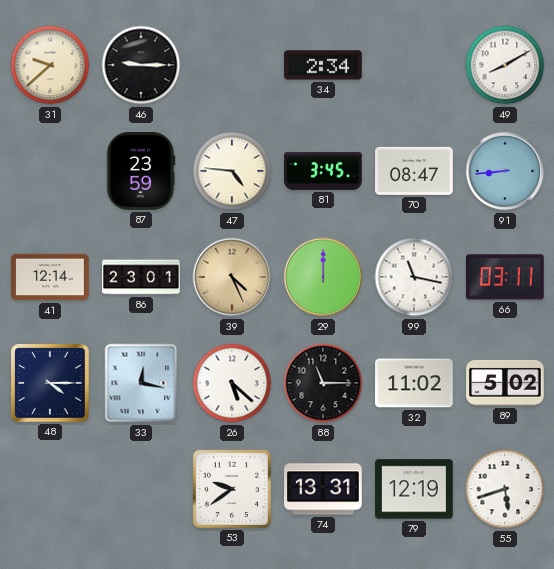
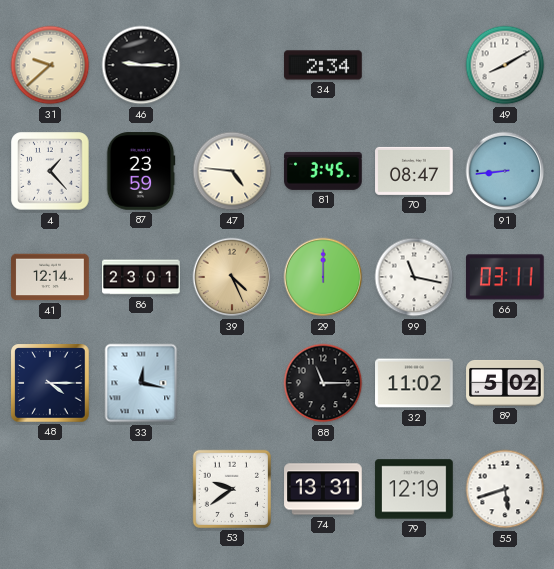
4: none -> 1:23 (50, 171)
26: 5:22 -> none (232, 383)
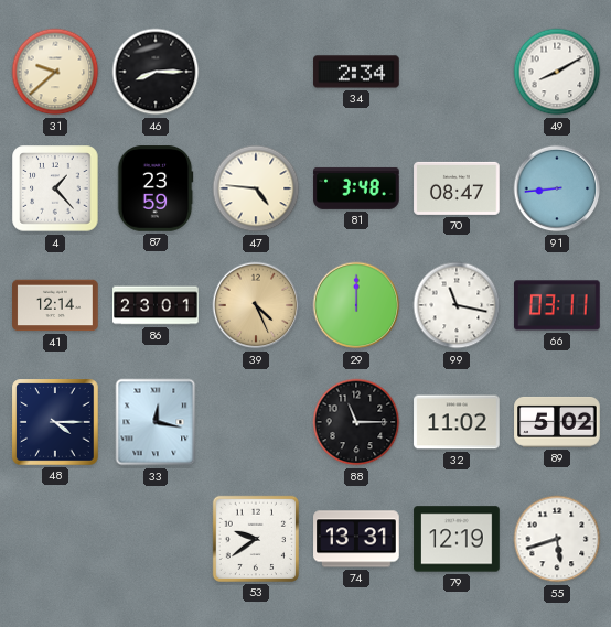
46: 9:15 -> 8:15 (156, 72)
81: 3:45 -> 3:48 (356, 188)
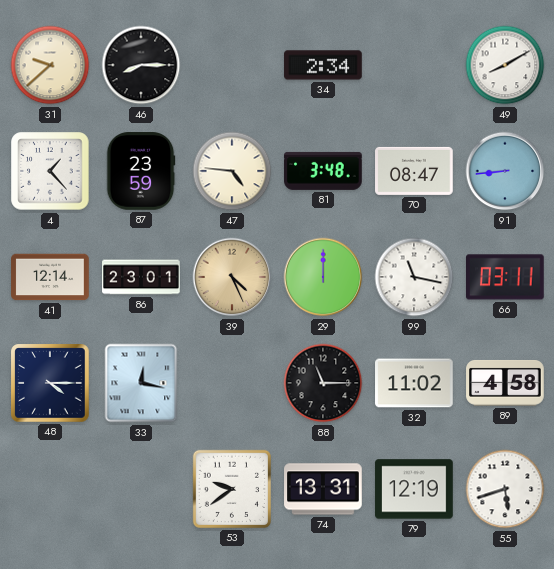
89: 5:02 -> 4:58 (505, 383)
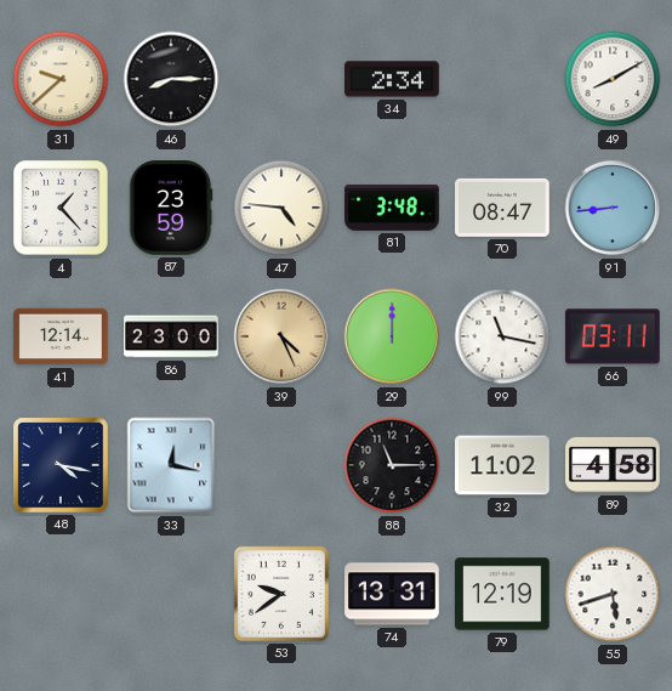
86: 23:01 -> 23:00 (171, 336)
48: 4:15 -> 4:17 (61, 465)
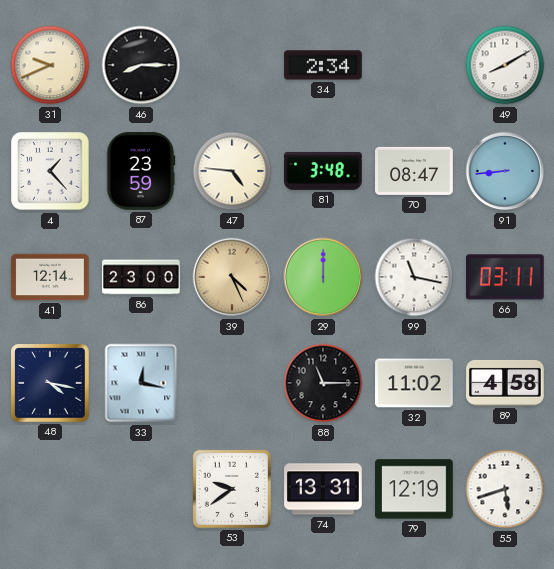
31: 9:38 -> 9:41 (50, 65)
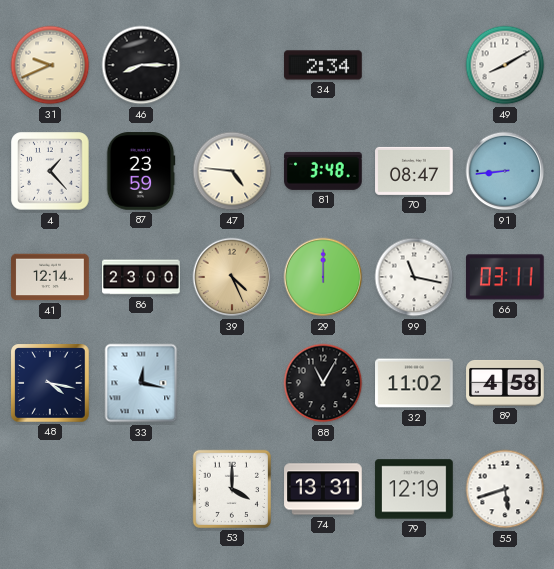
88: 11:15 -> 11:05 (323, 383)
53: 9:39 -> 4:00 (232, 489)
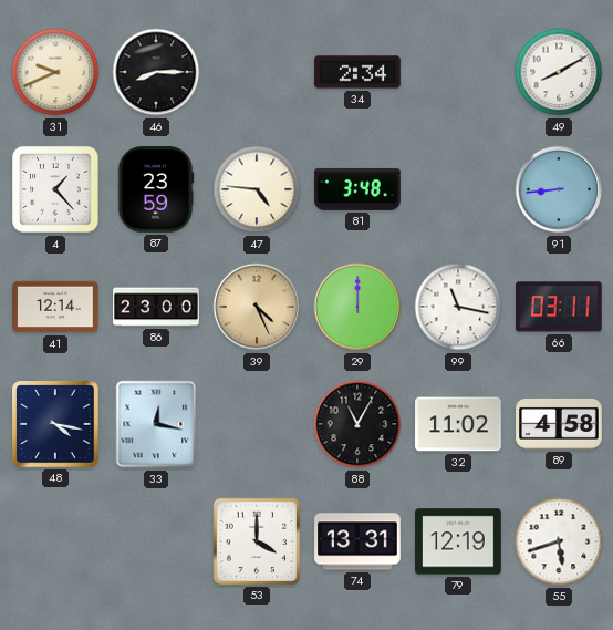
70: 08:47 -> none (414, 171)
